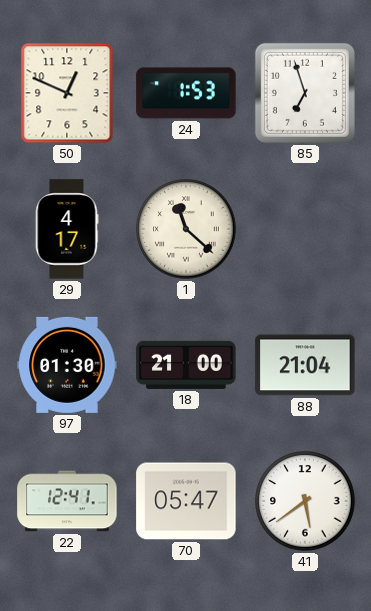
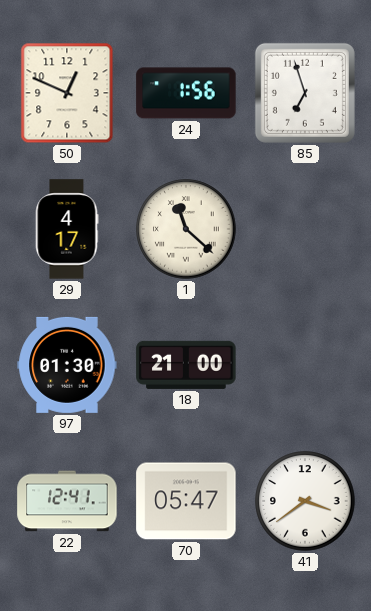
24: 1:53 -> 1:56 (186, 93)
88: 21:04 -> none (305, 365)
41: 5:39 -> 3:39 (305, 501)
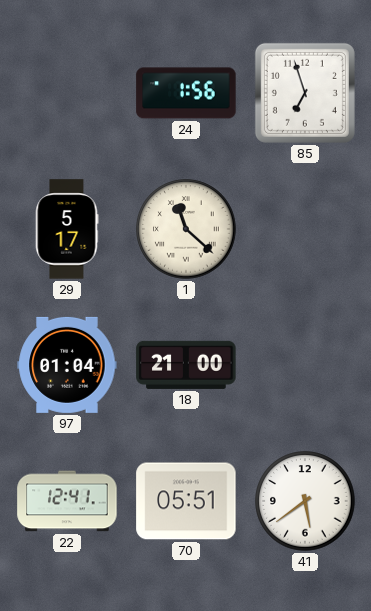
50: 12:49 -> none (67, 93)
29: 4:17 -> 5:17 (67, 229)
97: 01:30 -> 01:04 (67, 365)
70: 05:47 -> 05:51 (186, 501)
41: 3:39 -> 5:39 (305, 501)
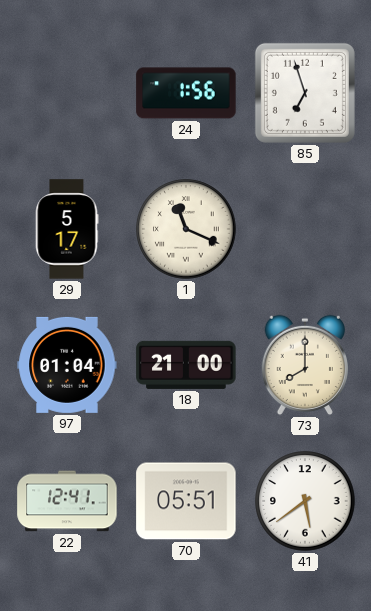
1: 11:22 -> 11:19 (186, 229)
73: none -> 8:00 (305, 365)
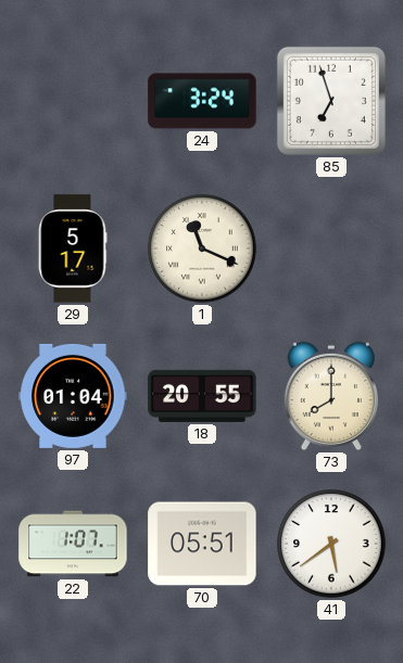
24: 1:56 -> 3:24 (202, 101)
18: 21:00 -> 20:55 (202, 396)
22: 12:41 -> 1:07 (73, 544)
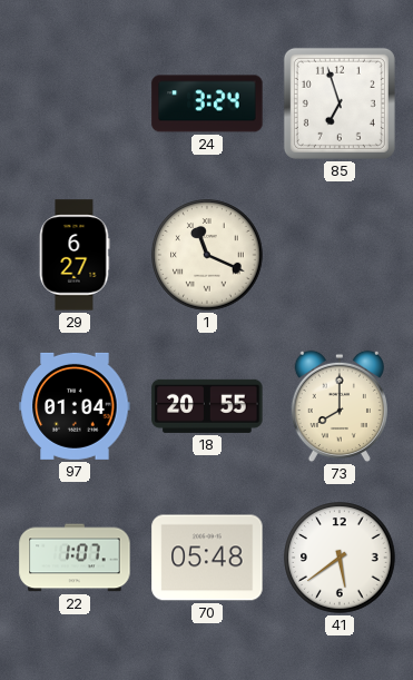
29: 5:17 -> 6:27 (75, 255)
70: 05:51 -> 05:48 (207, 558)
